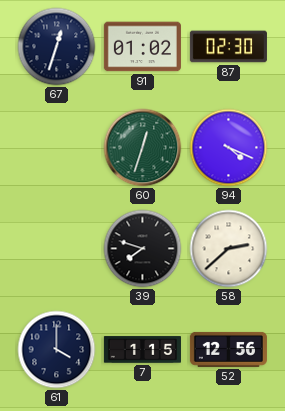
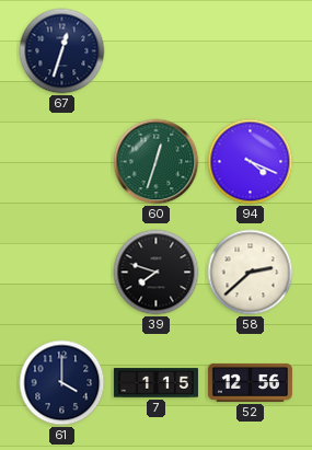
91: 01:02 -> none (142, 47)
87: 02:30 -> none (228, 47)
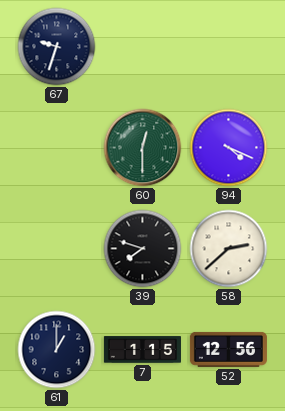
67: 12:33 -> 9:33 (57, 47)
60: 12:33 -> 12:30 (143, 148)
61: 4:00 -> 1:00 (57, 350)
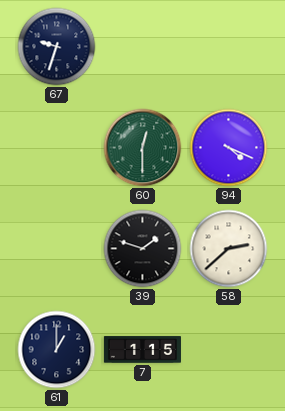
39: 7:48 -> 1:48 (143, 249)
52: 12:56 -> none (228, 349)
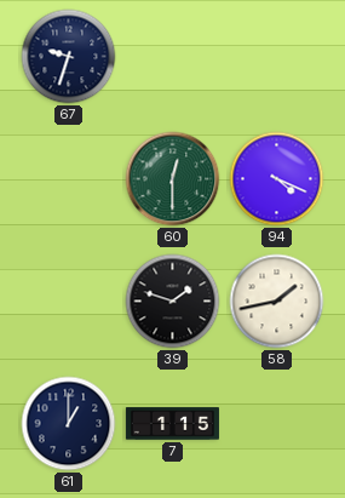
58: 2:38 -> 1:43 (277, 302)
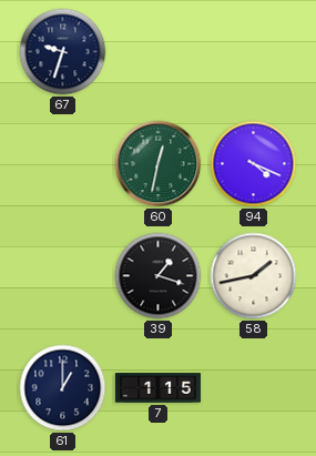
60: 12:30 -> 12:32 (159, 164)
39: 1:48 -> 1:18 (159, 276)
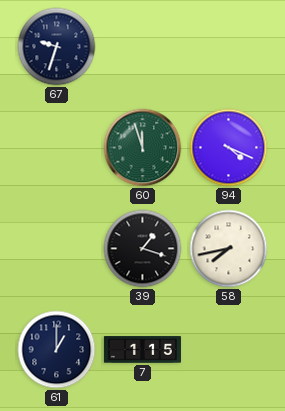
60: 12:32 -> 11:57 (143, 148)
58: 1:43 -> 7:43 (229, 249)
